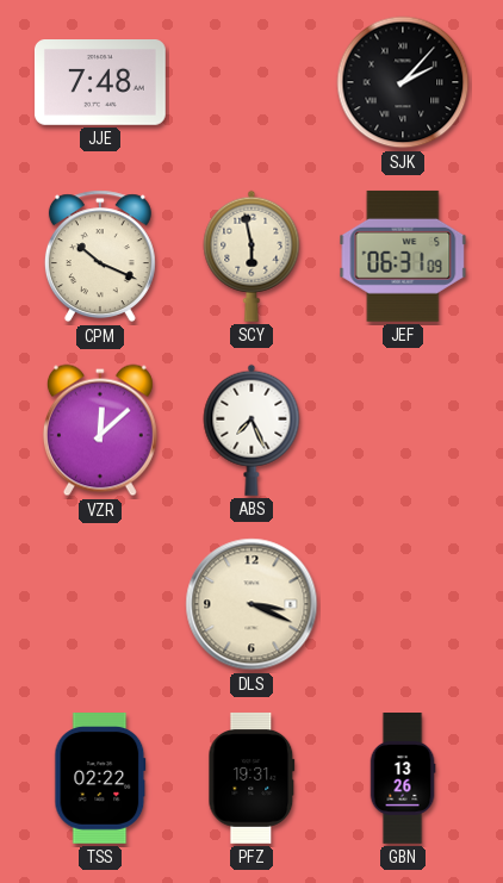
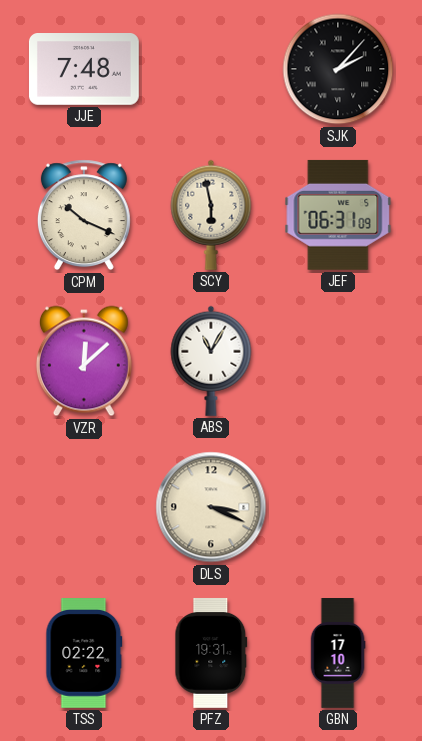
ABS: 7:26 -> 11:05 (211, 361)
GBN: 13:26 -> 17:10 (338, 653)
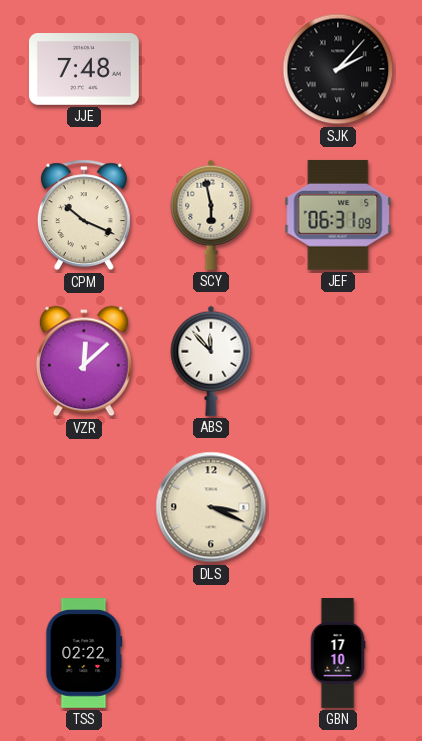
ABS: 11:05 -> 11:53 (211, 361)
PFZ: 19:31 -> none (211, 653)
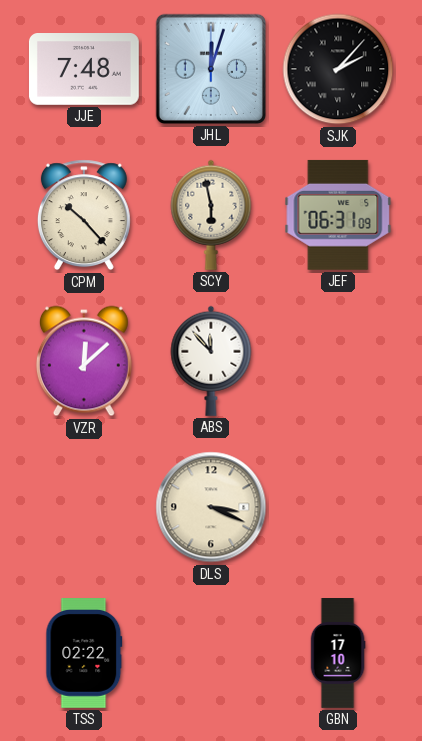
JHL: none -> 12:03 (211, 69)
CPM: 10:19 -> 10:23 (84, 215)
